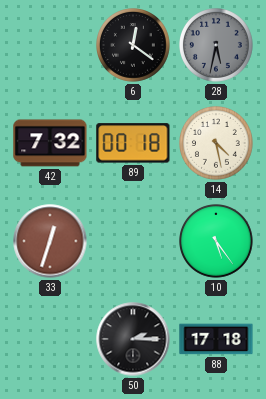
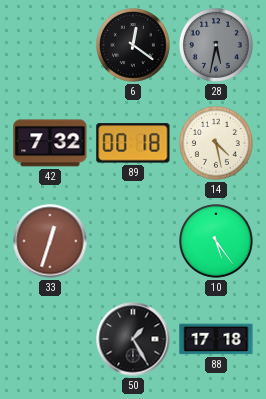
50: 2:15 -> 1:25 (133, 339)
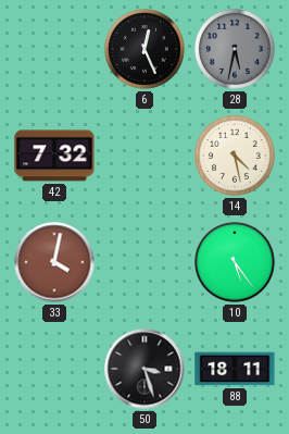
6: 12:21 -> 12:26 (146, 50)
89: 00:18 -> none (133, 143)
33: 12:33 -> 4:02 (54, 262)
50: 1:25 -> 3:27 (144, 369)
88: 17:18 -> 18:11 (235, 369)
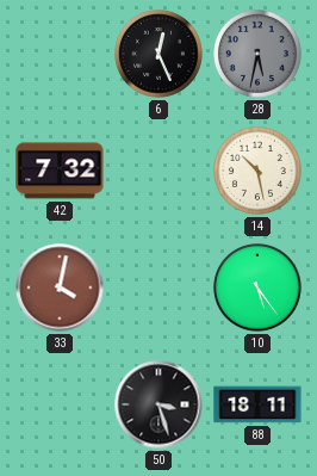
14: 4:28 -> 10:28 (259, 172)
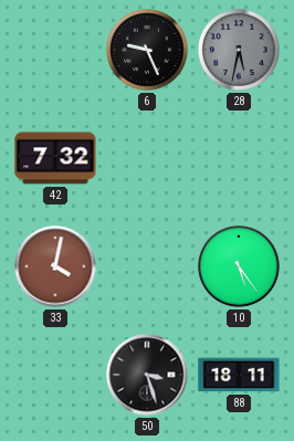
6: 12:26 -> 9:26 (148, 51)
14: 10:28 -> none (259, 172)
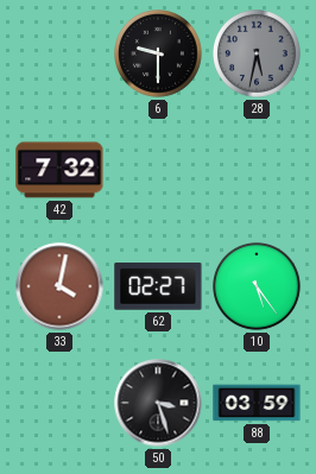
6: 9:26 -> 9:30 (159, 55)
62: none -> 02:27 (158, 286)
88: 18:11 -> 03:59 (257, 403)
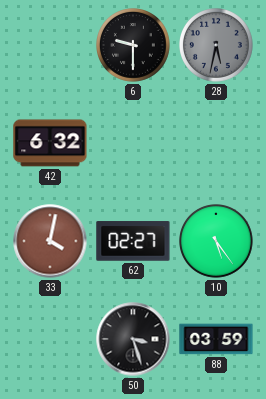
42: 7:32 -> 6:32 (50, 143)
